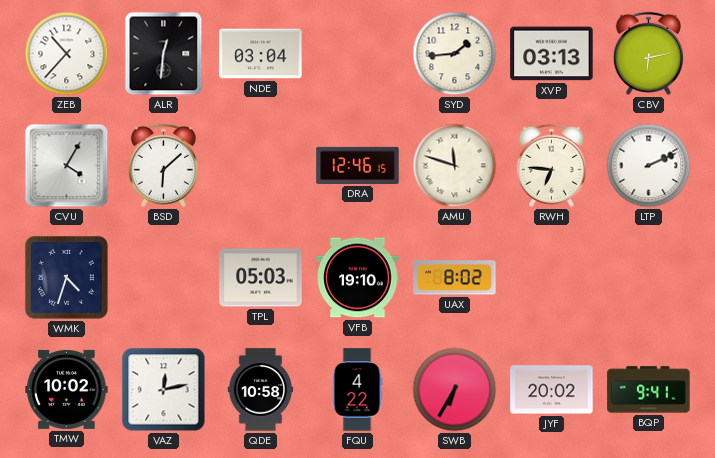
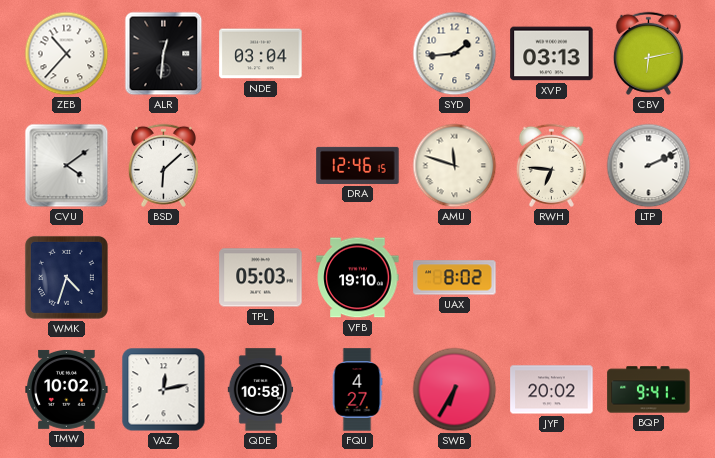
CVU: 4:05 -> 4:09 (67, 166)
FQU: 4:22 -> 4:27 (357, 390)
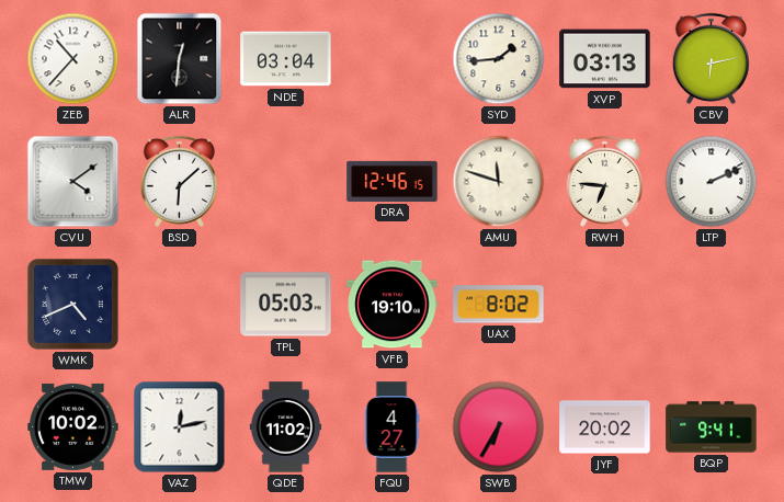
WMK: 4:33 -> 4:41 (72, 304)
QDE: 10:58 -> 11:02 (286, 427)
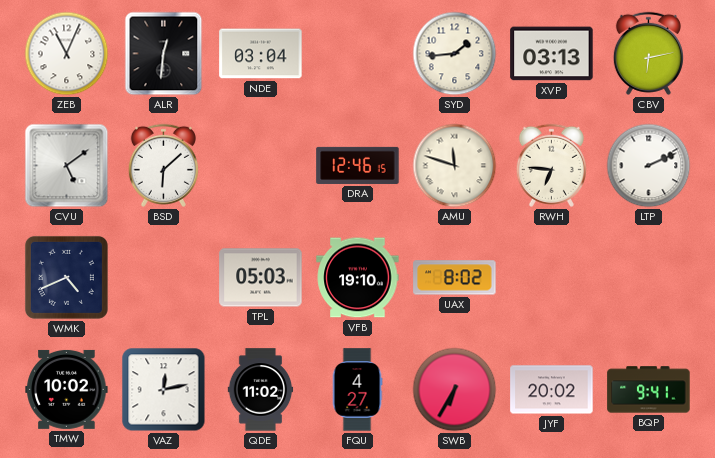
ZEB: 10:37 -> 11:04 (67, 54)
CVU: 4:09 -> 5:09 (67, 166)
